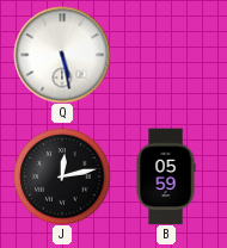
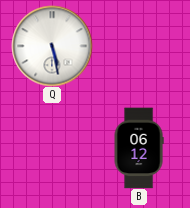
J: 12:13 -> none (62, 176)
B: 05:59 -> 06:12 (139, 148)
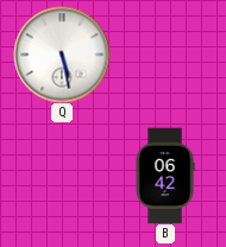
B: 06:12 -> 06:42 (165, 176)
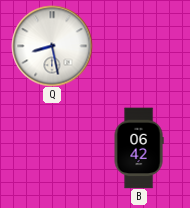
Q: 5:28 -> 8:28 (52, 46)
